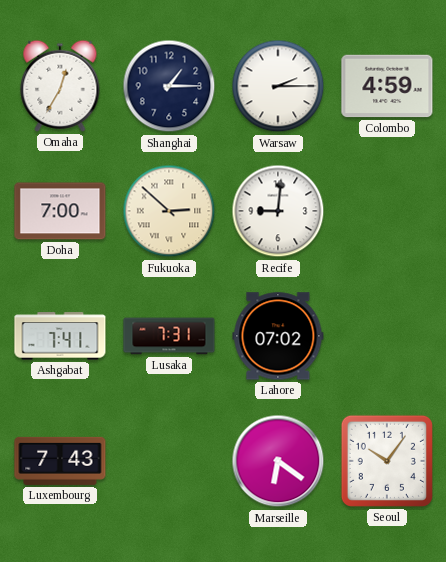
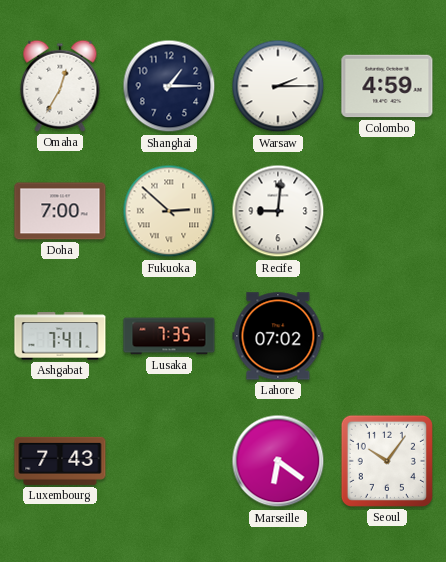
Lusaka: 7:31 -> 7:35 (169, 336)
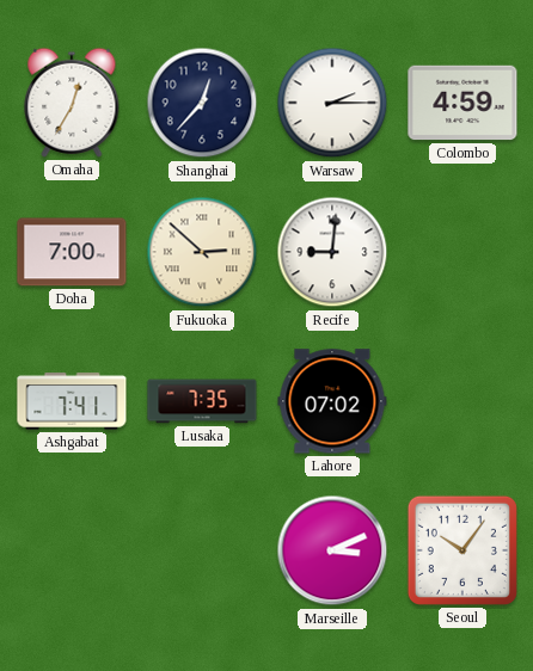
Shanghai: 1:15 -> 12:37 (202, 103)
Luxembourg: 7:43 -> none (60, 461)
Marseille: 6:21 -> 3:11 (332, 550)
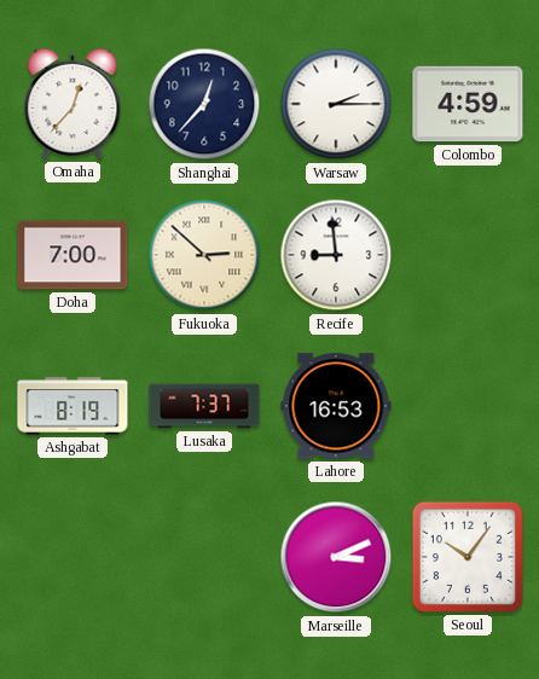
Omaha: 12:35 -> 12:37 (73, 104)
Recife: 9:01 -> 8:59 (336, 255)
Ashgabat: 7:41 -> 8:19 (73, 406)
Lusaka: 7:35 -> 7:37 (204, 406)
Lahore: 07:02 -> 16:53 (336, 406)
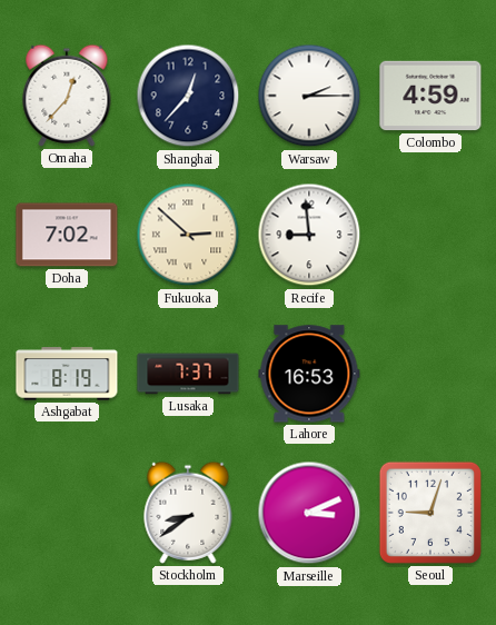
Doha: 7:00 -> 7:02 (67, 235)
Stockholm: none -> 8:39 (188, 513)
Seoul: 10:06 -> 9:03 (430, 513)
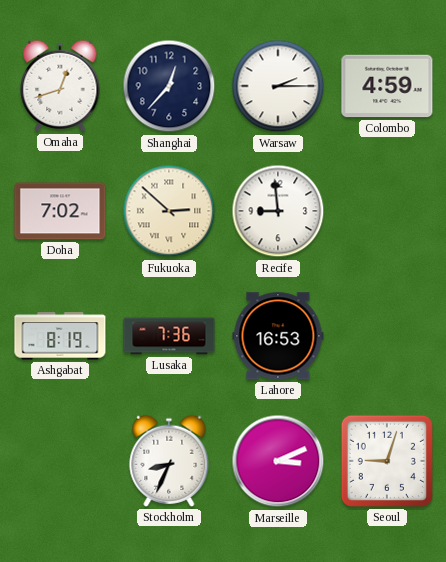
Omaha: 12:37 -> 12:42 (60, 86)
Lusaka: 7:37 -> 7:36 (169, 336)
Stockholm: 8:39 -> 8:34 (169, 461)
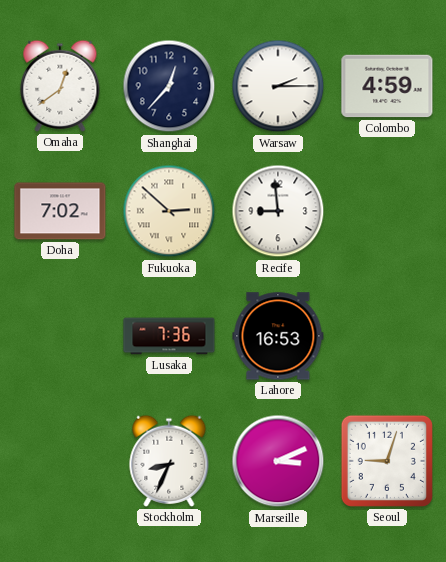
Omaha: 12:42 -> 12:39 (60, 86)
Ashgabat: 8:19 -> none (60, 336)
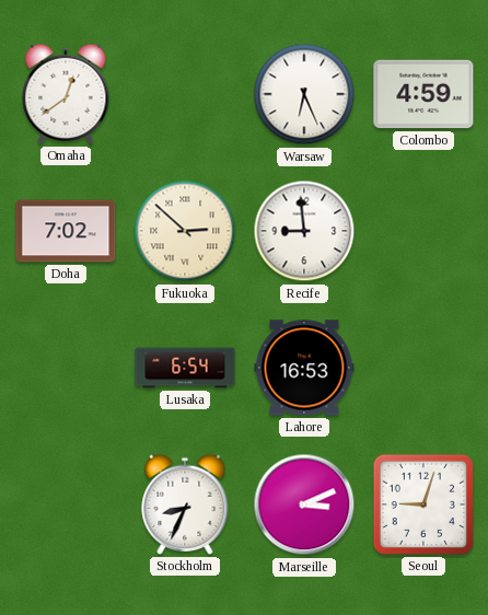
Shanghai: 12:37 -> none (169, 86)
Warsaw: 2:15 -> 6:26 (304, 94)
Lusaka: 7:36 -> 6:54 (185, 368)
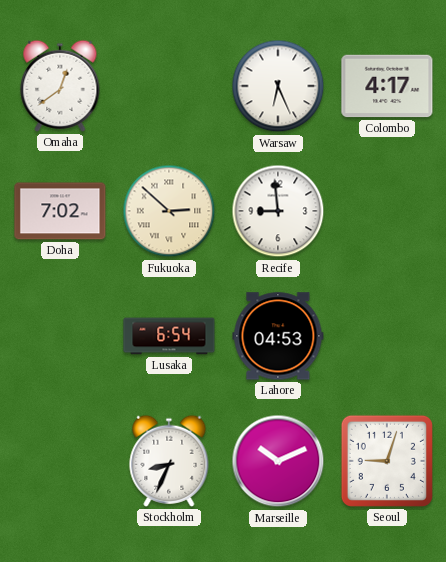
Colombo: 4:59 -> 4:17 (387, 86)
Lahore: 16:53 -> 04:53 (278, 336)
Marseille: 3:11 -> 10:11 (278, 461)
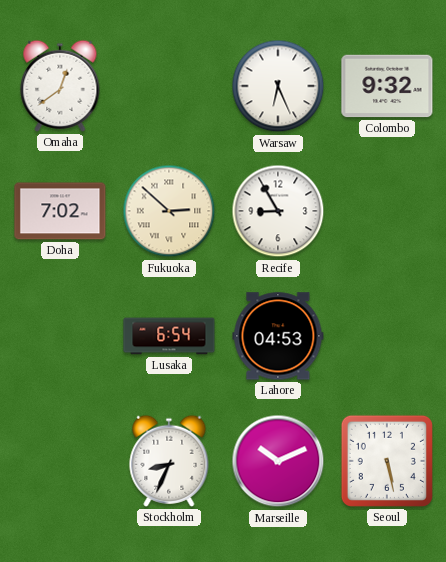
Colombo: 4:17 -> 9:32 (387, 86)
Recife: 8:59 -> 8:55 (278, 211)
Seoul: 9:03 -> 5:28 (387, 461)
